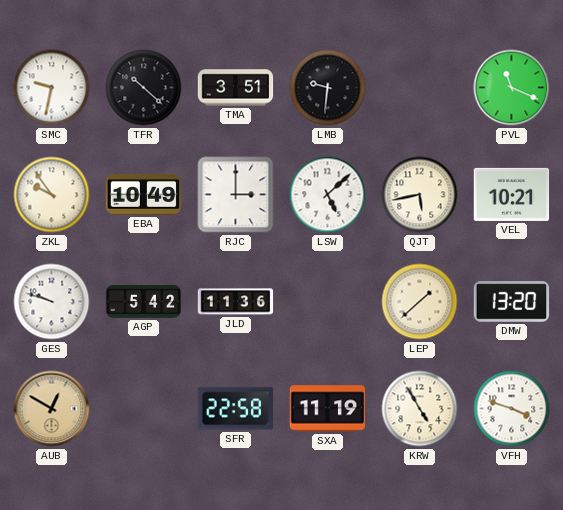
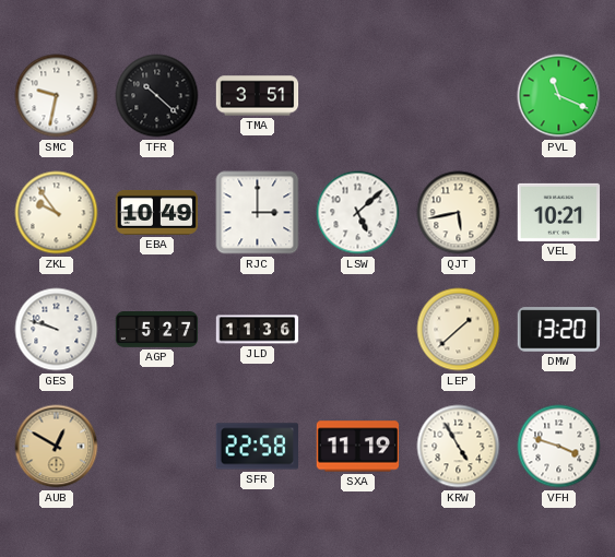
LMB: 9:31 -> none (328, 88)
AGP: 5:42 -> 5:27 (157, 330)
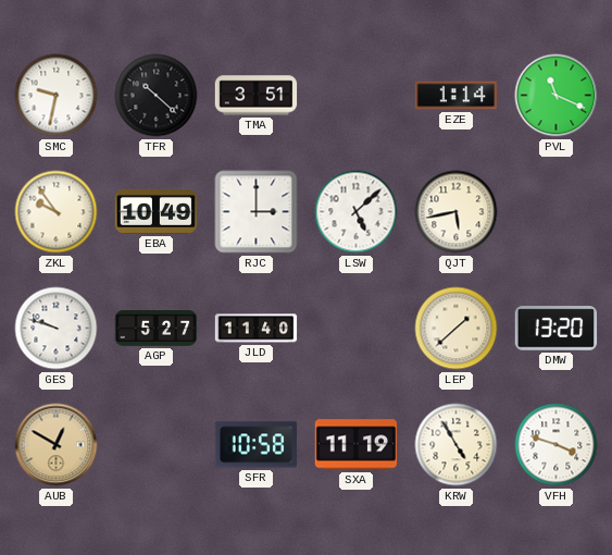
EZE: none -> 1:14 (455, 96)
VEL: 10:21 -> none (559, 212)
JLD: 11:36 -> 11:40 (257, 329)
SFR: 22:58 -> 10:58 (257, 445)
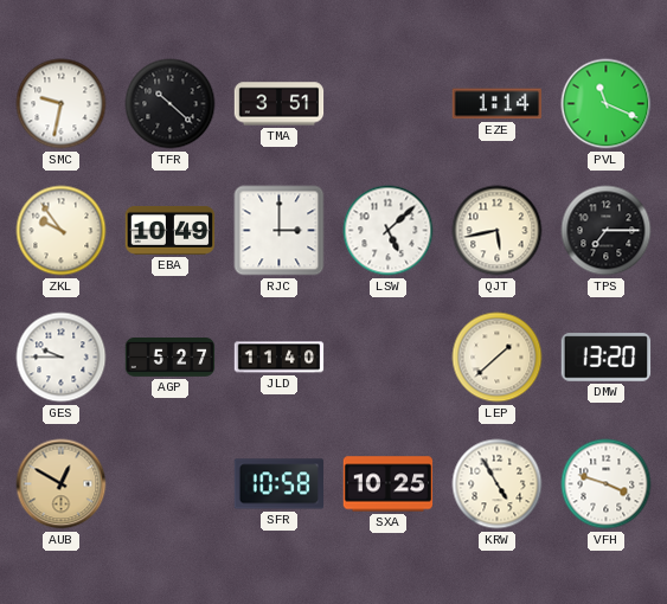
TPS: none -> 7:15 (607, 231)
GES: 9:48 -> 9:45 (62, 358)
SXA: 11:19 -> 10:25 (389, 484)
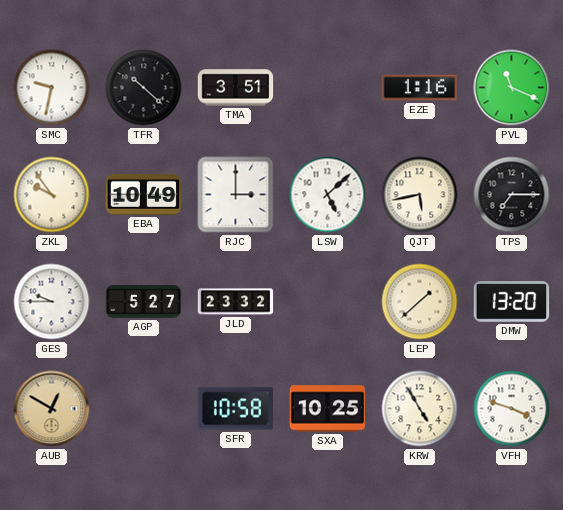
EZE: 1:14 -> 1:16 (419, 88)
JLD: 11:40 -> 23:32 (236, 302)
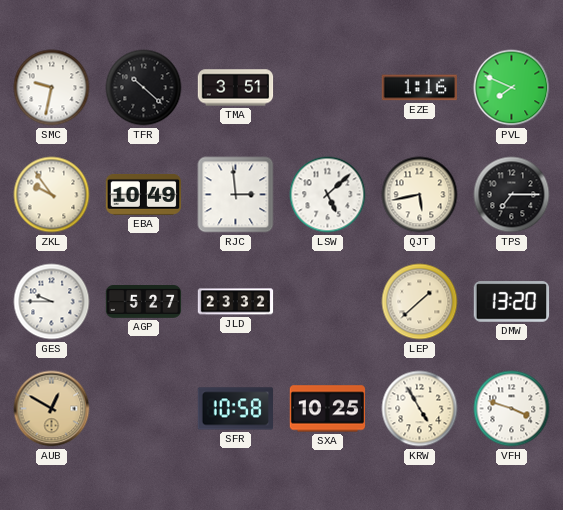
PVL: 11:19 -> 7:49 (512, 88)
RJC: 3:00 -> 2:59 (236, 195)
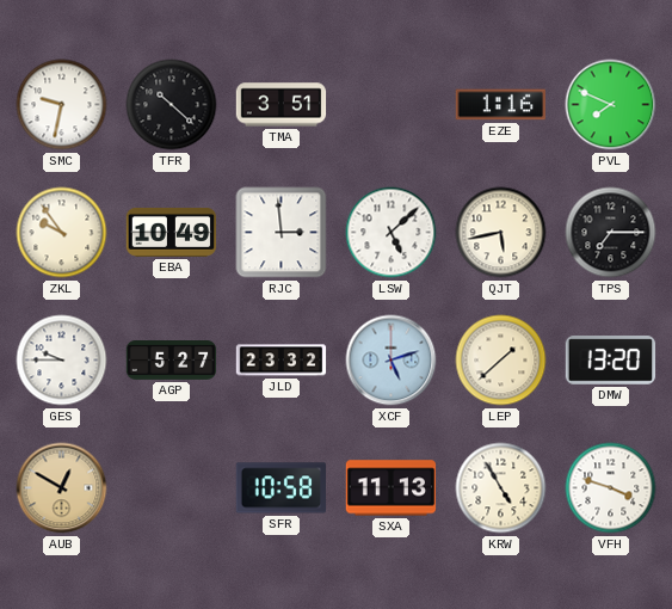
XCF: none -> 5:12 (392, 361)
SXA: 10:25 -> 11:13 (392, 488)
